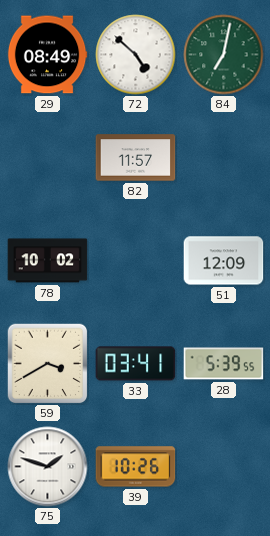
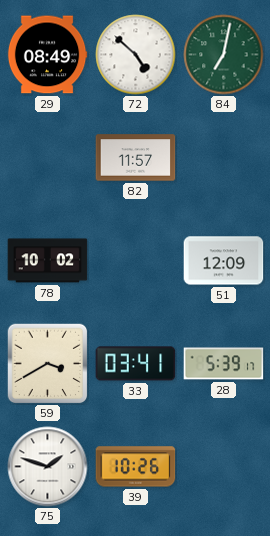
28: 5:39:55 -> 5:39:17 (224, 364)
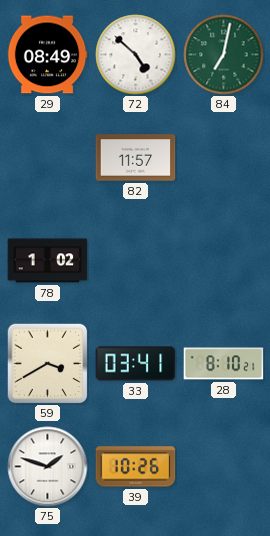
78: 10:02 -> 1:02 (48, 261)
51: 12:09 -> none (224, 261)
28: 5:39 -> 8:10 (224, 364)
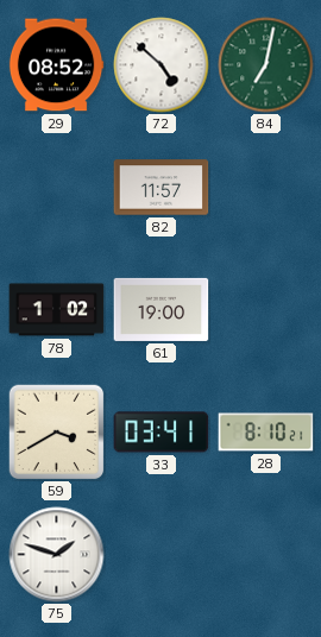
29: 08:49 -> 08:52 (56, 65)
61: none -> 19:00 (162, 309)
39: 10:26 -> none (136, 467)
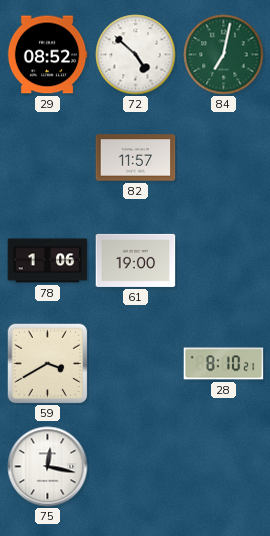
78: 1:02 -> 1:06 (48, 261)
33: 03:41 -> none (162, 433)
75: 1:48 -> 12:17 (48, 467)
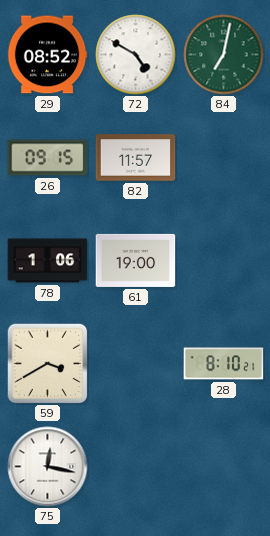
72: 4:52 -> 4:50 (136, 55)
26: none -> 09:15 (48, 158)
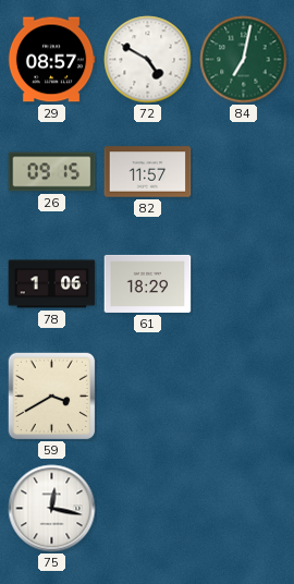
29: 08:52 -> 08:57 (51, 60)
61: 19:00 -> 18:29 (148, 283)
28: 8:10 -> none (224, 364)
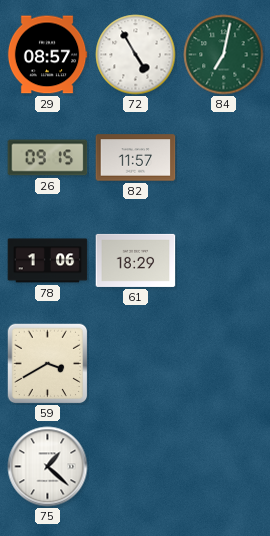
72: 4:50 -> 4:55 (136, 55)
75: 12:17 -> 1:22 (48, 467)
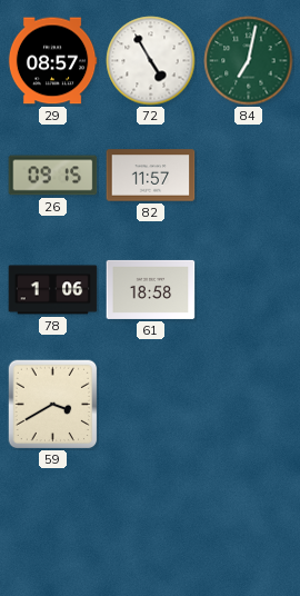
61: 18:29 -> 18:58 (151, 289)
75: 1:22 -> none (48, 467)
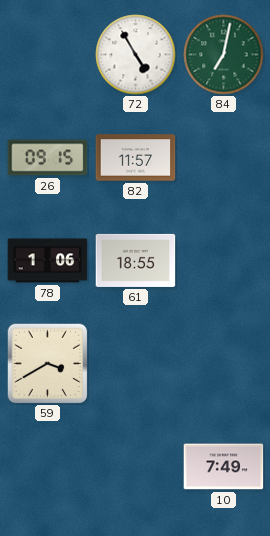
29: 08:57 -> none (52, 61)
61: 18:58 -> 18:55 (136, 260)
10: none -> 7:49 (224, 467)
